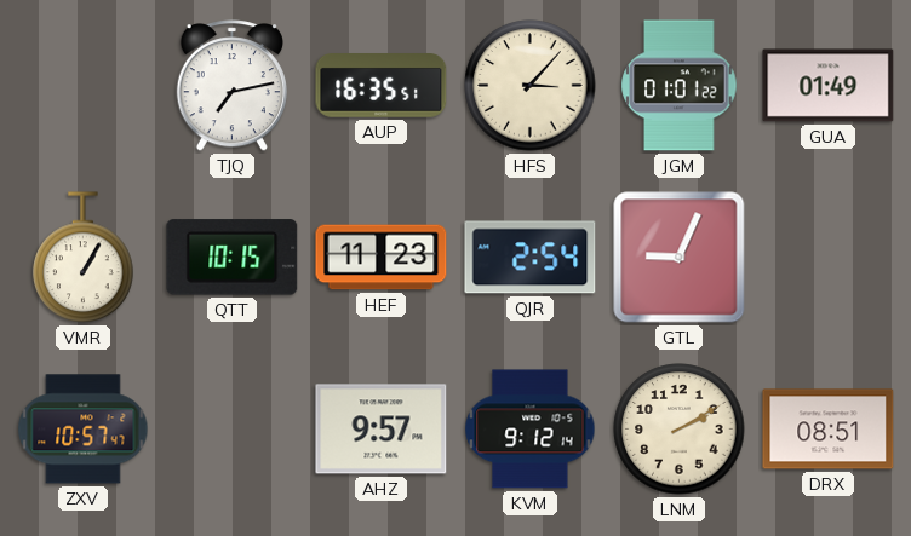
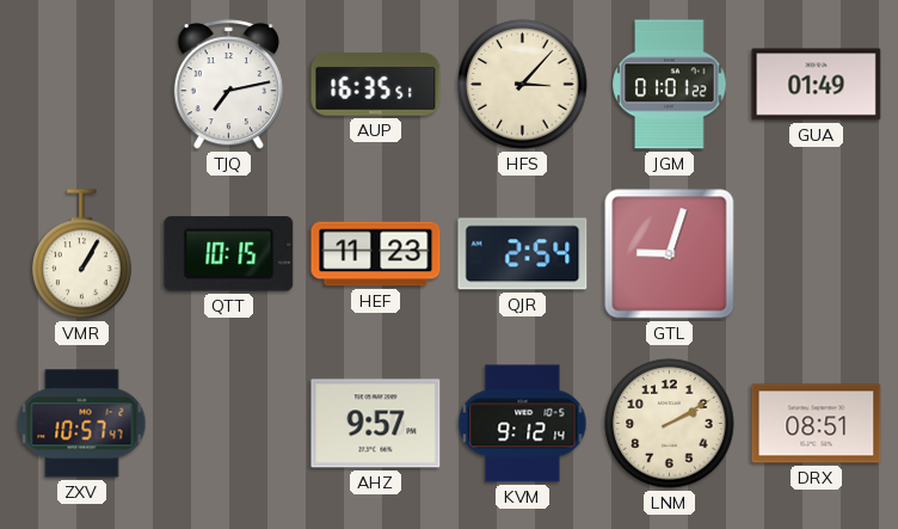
GTL: 9:04 -> 9:03 (670, 254)
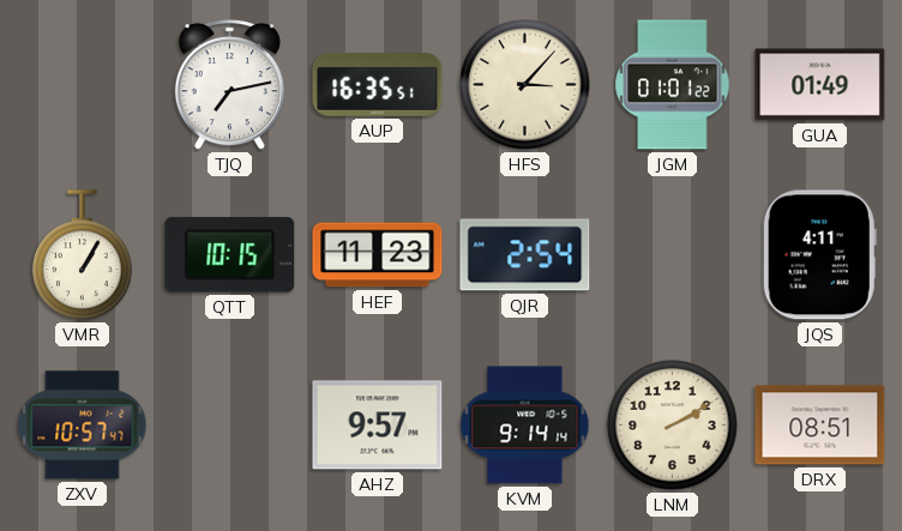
GTL: 9:03 -> none (670, 254)
JQS: none -> 4:11 (819, 255)
KVM: 9:12 -> 9:14 (525, 426)
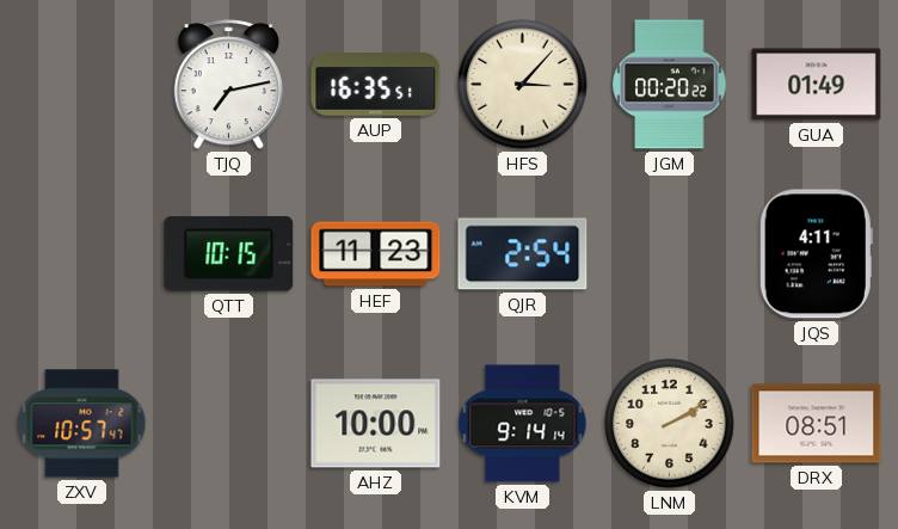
JGM: 01:01 -> 00:20 (670, 85)
VMR: 1:05 -> none (83, 255)
AHZ: 9:57 -> 10:00 (376, 424)
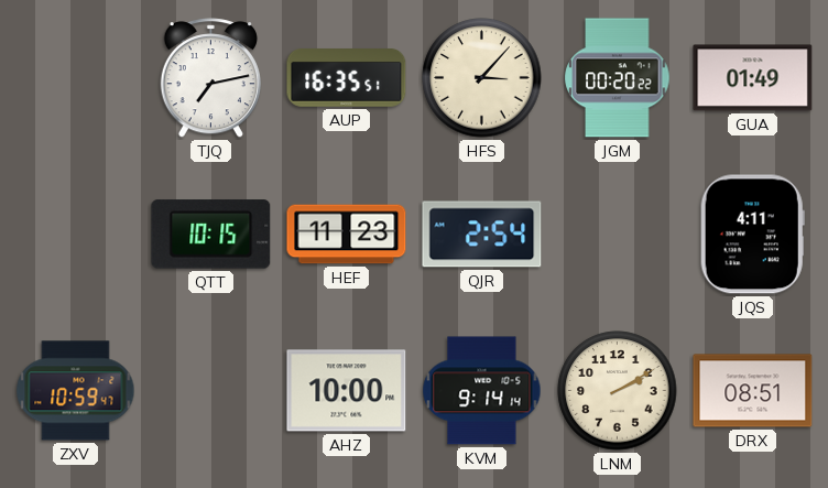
ZXV: 10:57 -> 10:59 (76, 391)
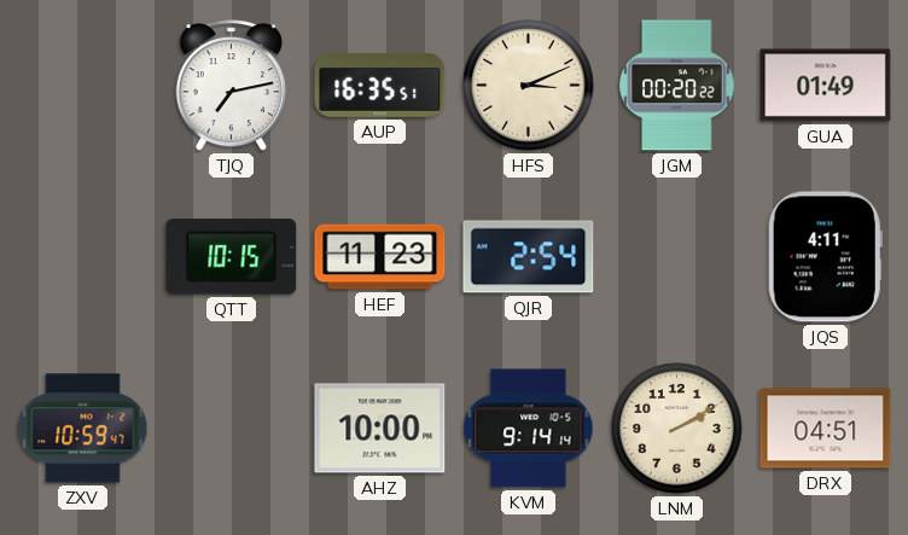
HFS: 3:07 -> 3:11 (529, 86)
DRX: 08:51 -> 04:51 (826, 429)
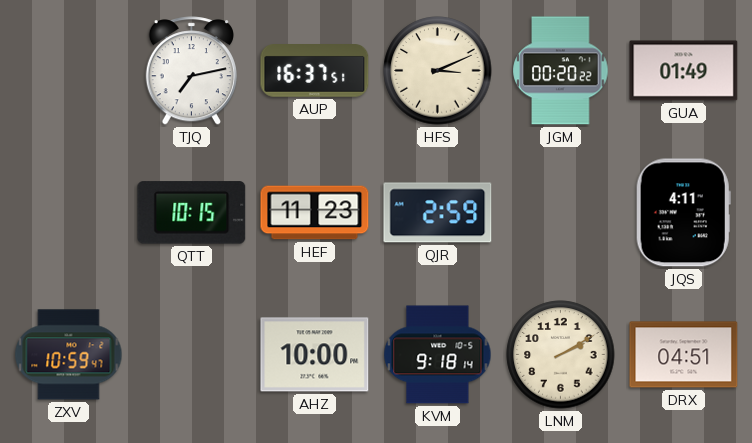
AUP: 16:35 -> 16:37 (315, 71)
QJR: 2:54 -> 2:59 (438, 213)
KVM: 9:14 -> 9:18 (438, 355)
